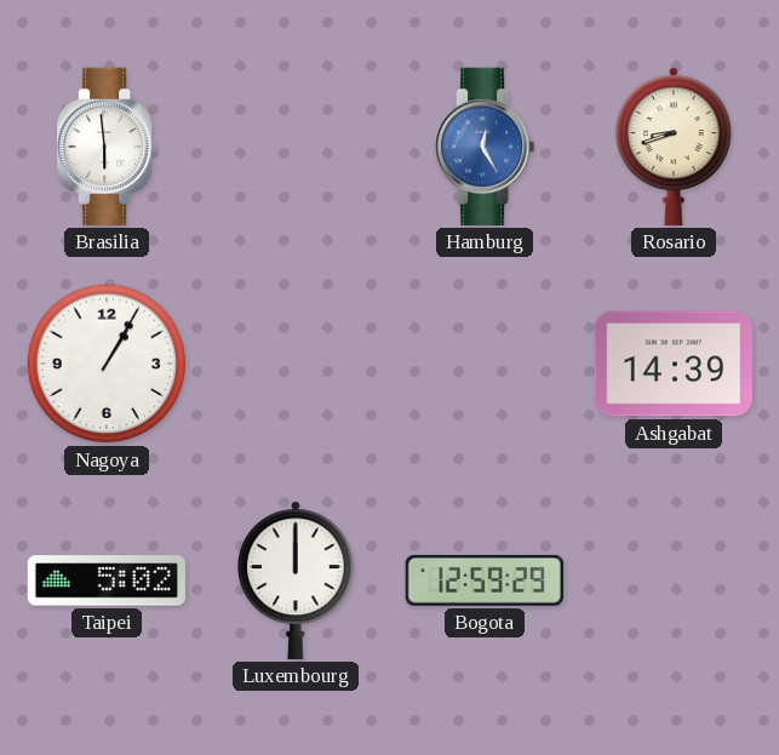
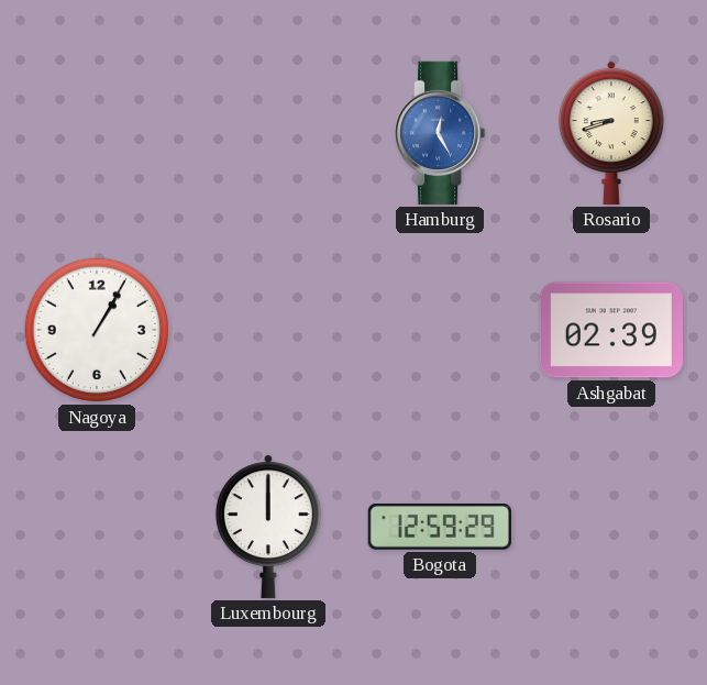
Brasilia: 5:59 -> none (107, 147)
Ashgabat: 14:39 -> 02:39 (611, 330)
Taipei: 5:02 -> none (107, 580)
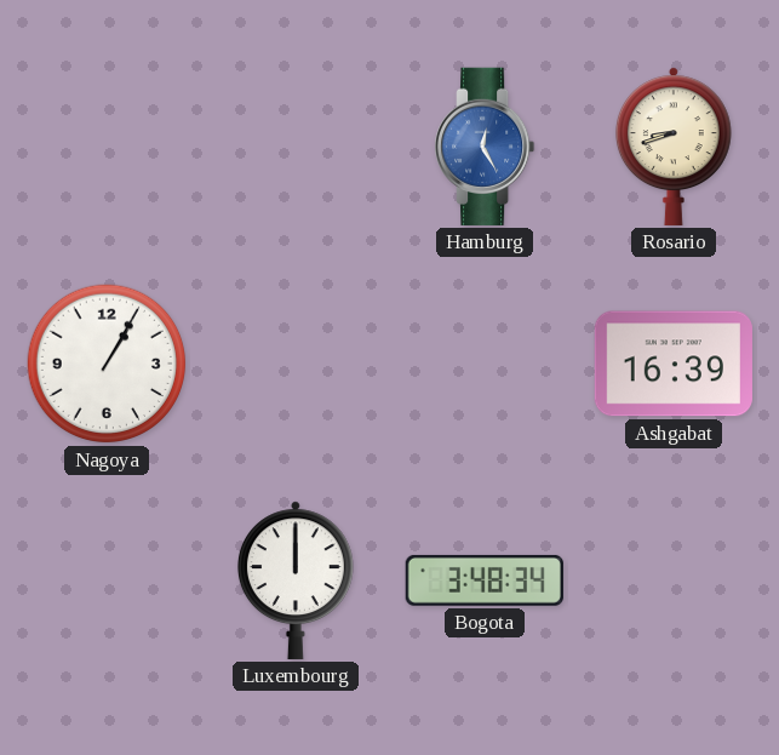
Ashgabat: 02:39 -> 16:39 (674, 364)
Bogota: 12:59 -> 3:48 (485, 580)
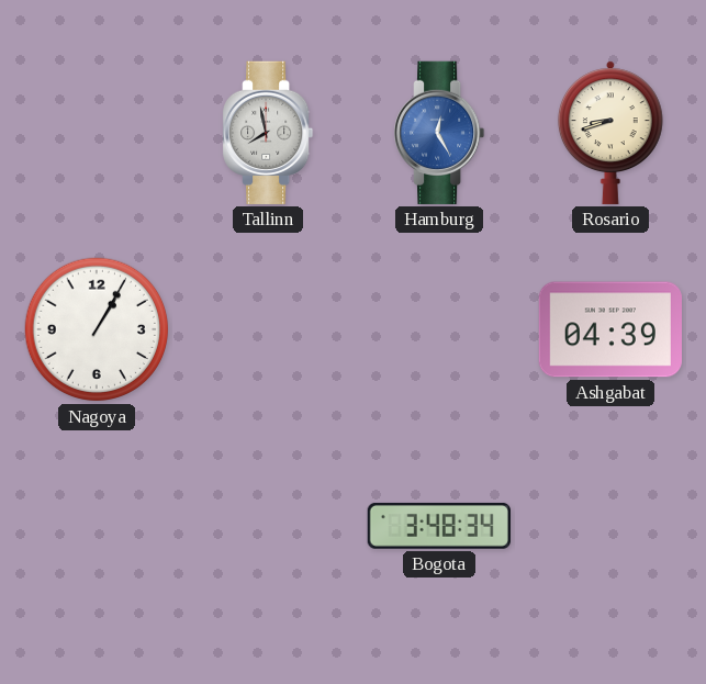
Tallinn: none -> 7:58 (268, 133)
Ashgabat: 16:39 -> 04:39 (610, 329)
Luxembourg: 12:00 -> none (296, 580)
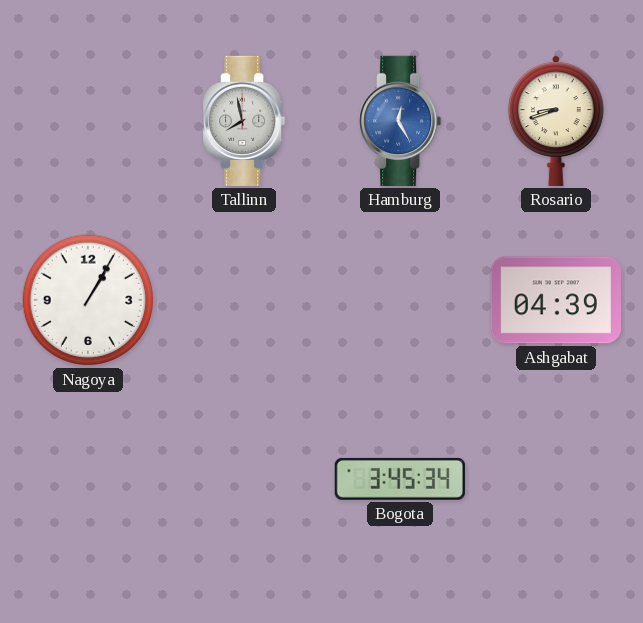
Bogota: 3:48 -> 3:45 (400, 479)
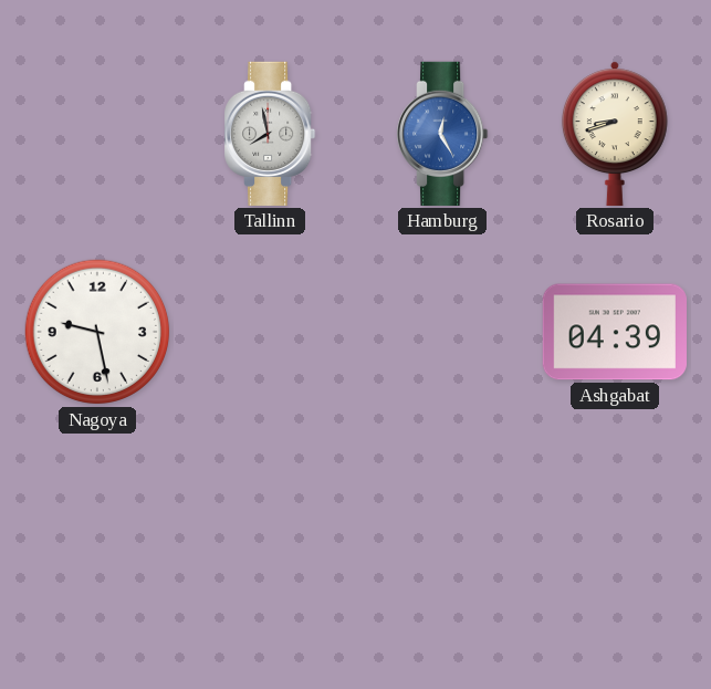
Nagoya: 1:05 -> 9:28 (97, 332)
Bogota: 3:45 -> none (400, 479)
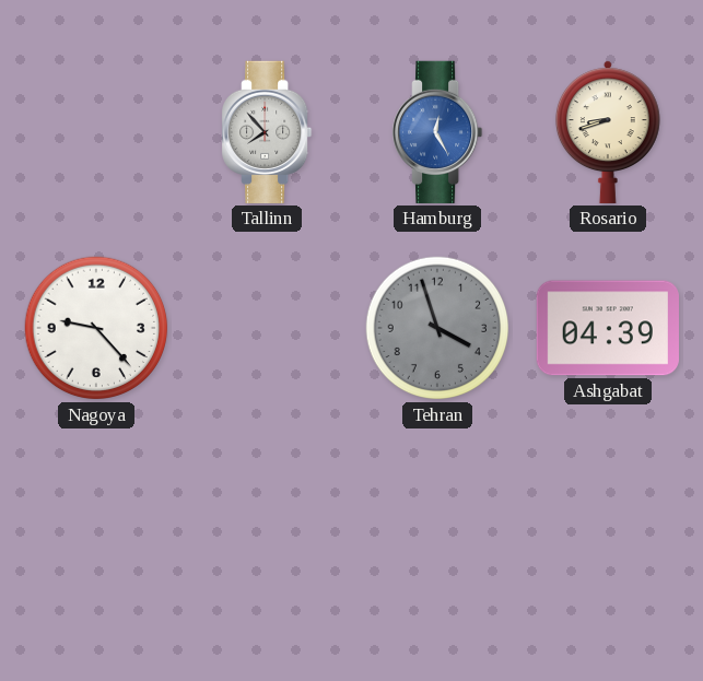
Tallinn: 7:58 -> 7:53 (267, 132)
Nagoya: 9:28 -> 9:23 (96, 328)
Tehran: none -> 3:57 (437, 328)
